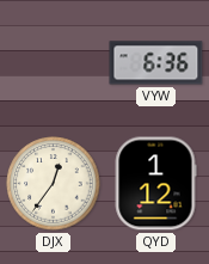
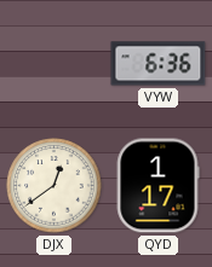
DJX: 12:36 -> 12:39 (55, 186)
QYD: 1:12 -> 1:17 (157, 186)
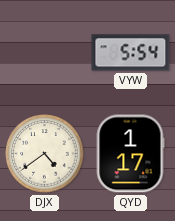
VYW: 6:36 -> 5:54 (131, 53)
DJX: 12:39 -> 4:39 (45, 154)
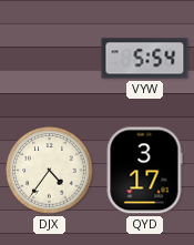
DJX: 4:39 -> 4:36 (50, 171)
QYD: 1:17 -> 3:17 (144, 171)
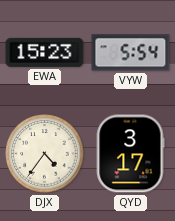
EWA: none -> 15:23 (45, 52)
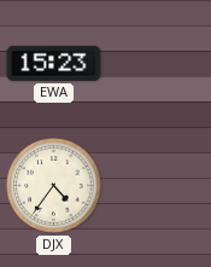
VYW: 5:54 -> none (131, 53)
QYD: 3:17 -> none (130, 154)
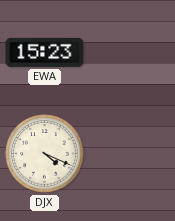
DJX: 4:36 -> 4:19 (45, 154)
